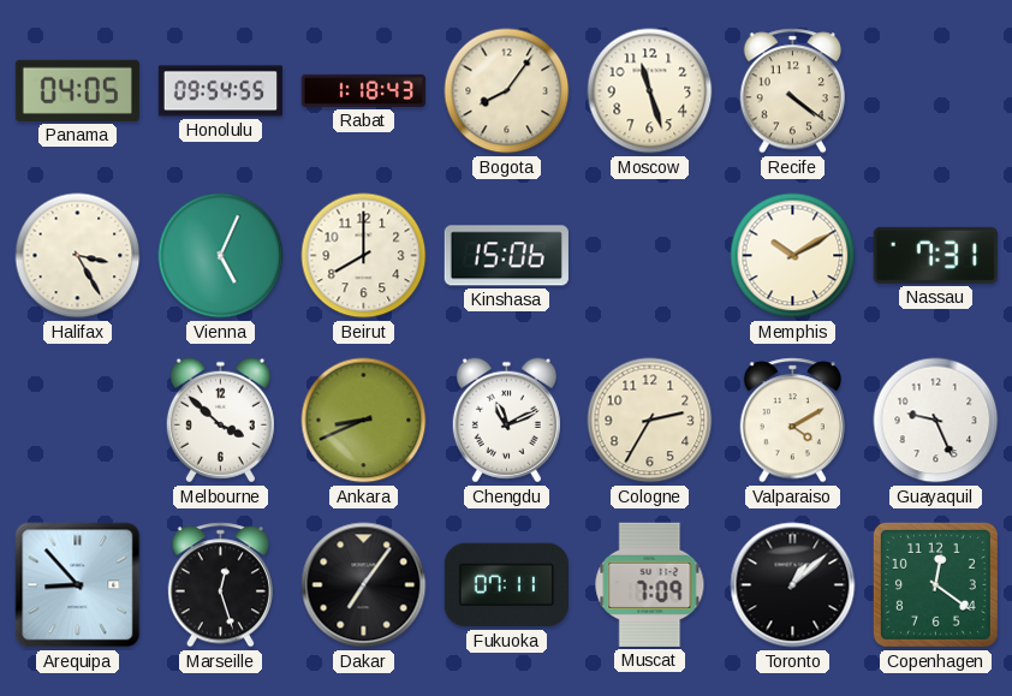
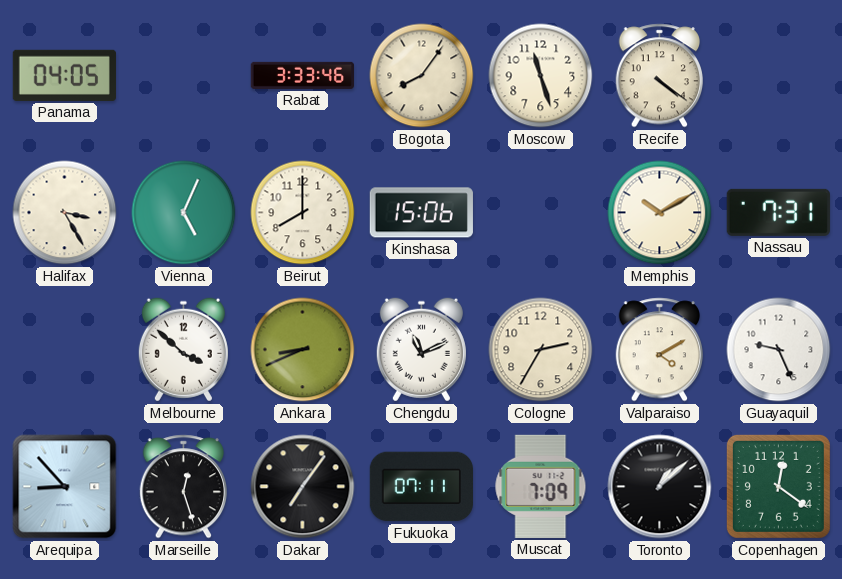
Honolulu: 09:54 -> none (221, 91)
Rabat: 1:18 -> 3:33 (302, 75)
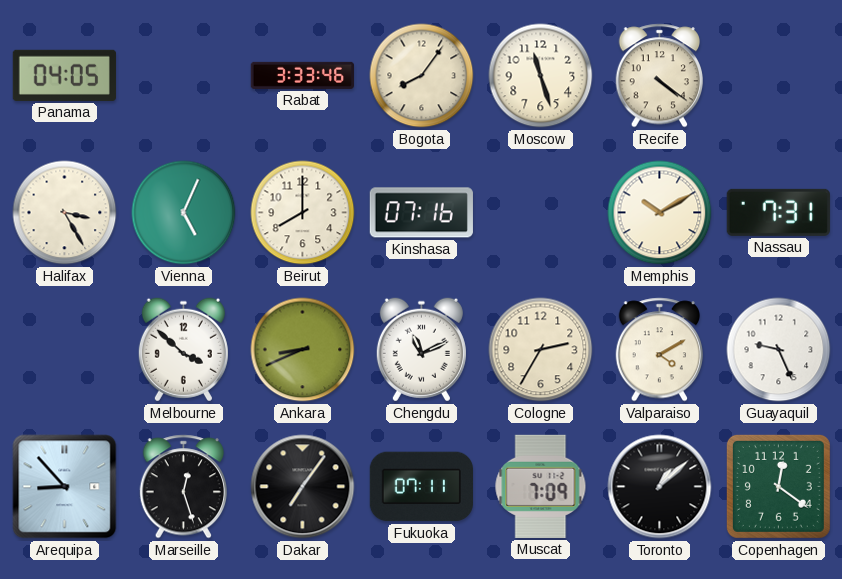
Kinshasa: 15:06 -> 07:16 (421, 213)
